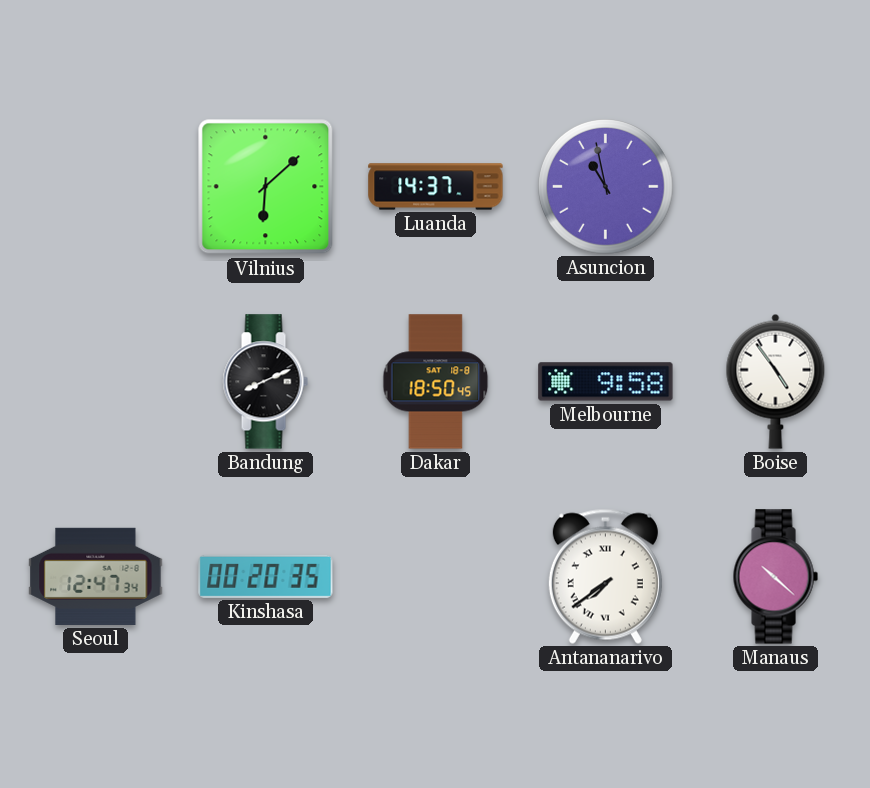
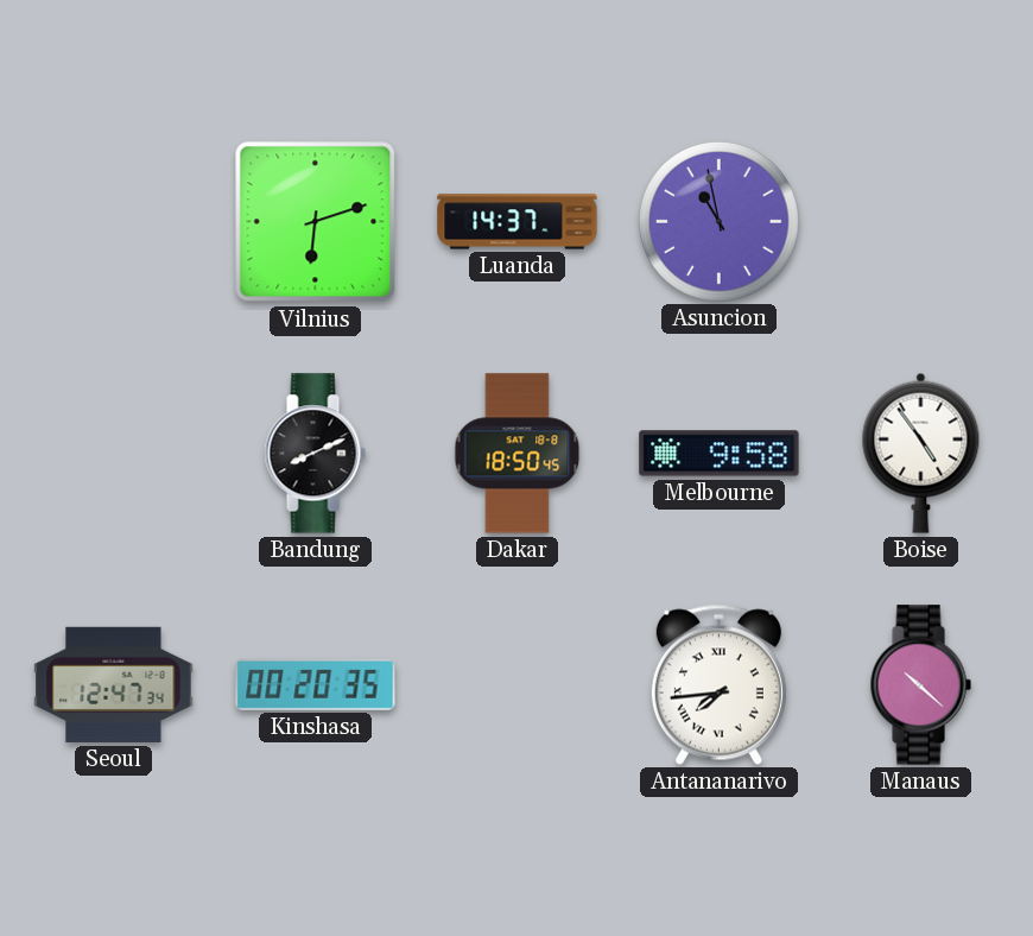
Vilnius: 6:08 -> 6:12 (316, 222)
Antananarivo: 7:39 -> 7:44 (718, 684)
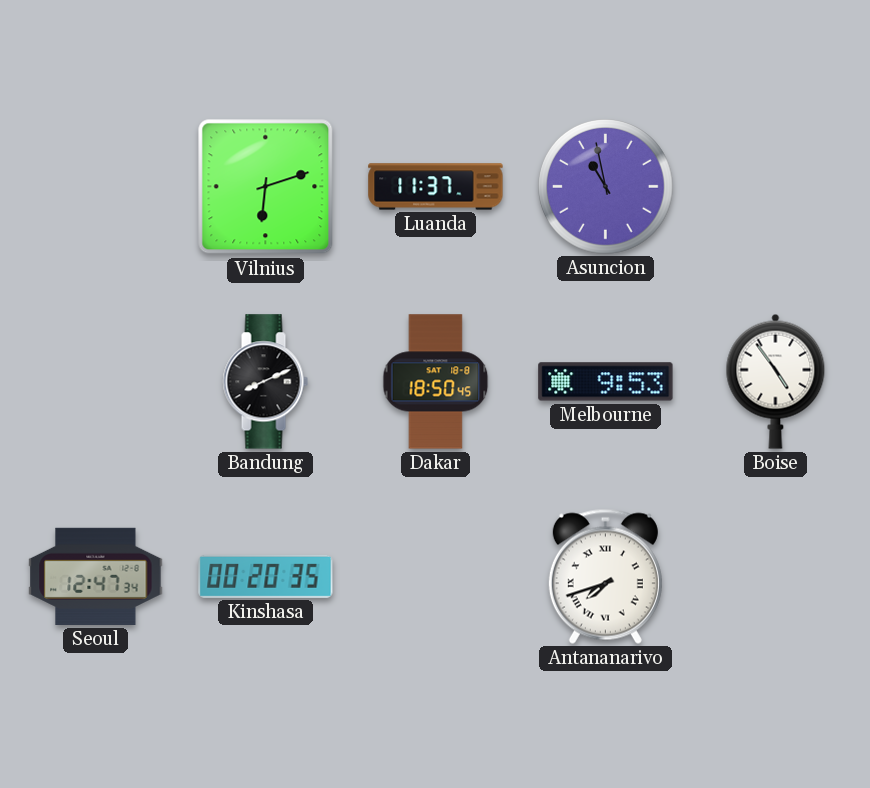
Luanda: 14:37 -> 11:37 (436, 187)
Melbourne: 9:58 -> 9:53 (606, 382)
Antananarivo: 7:44 -> 7:42 (605, 576)
Manaus: 10:22 -> none (920, 685)
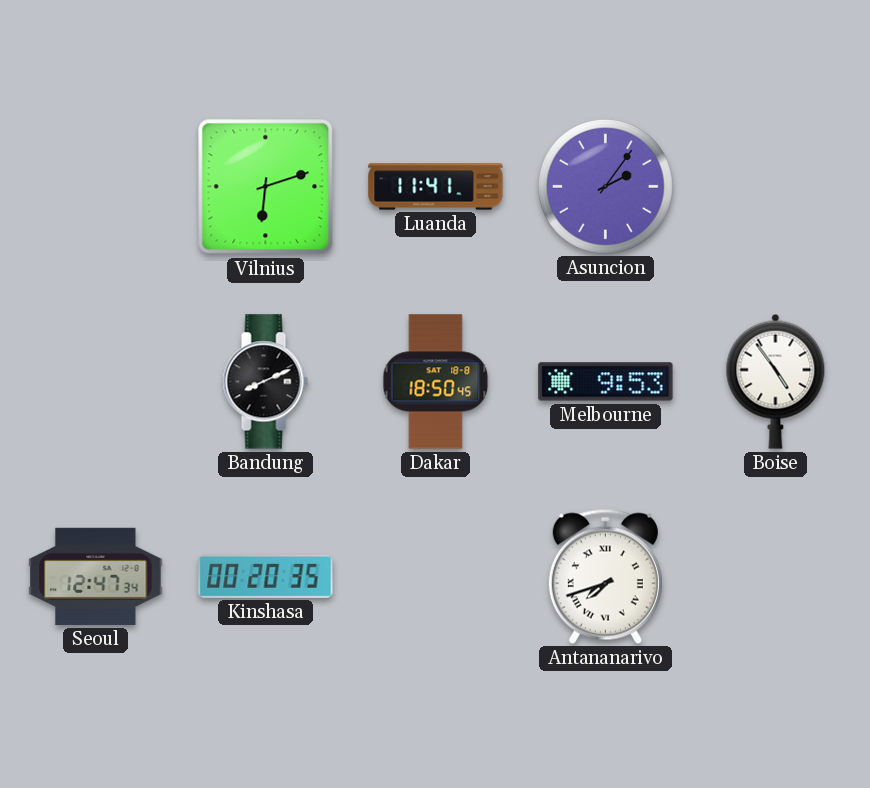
Luanda: 11:37 -> 11:41 (436, 187)
Asuncion: 10:58 -> 2:06 (606, 187)
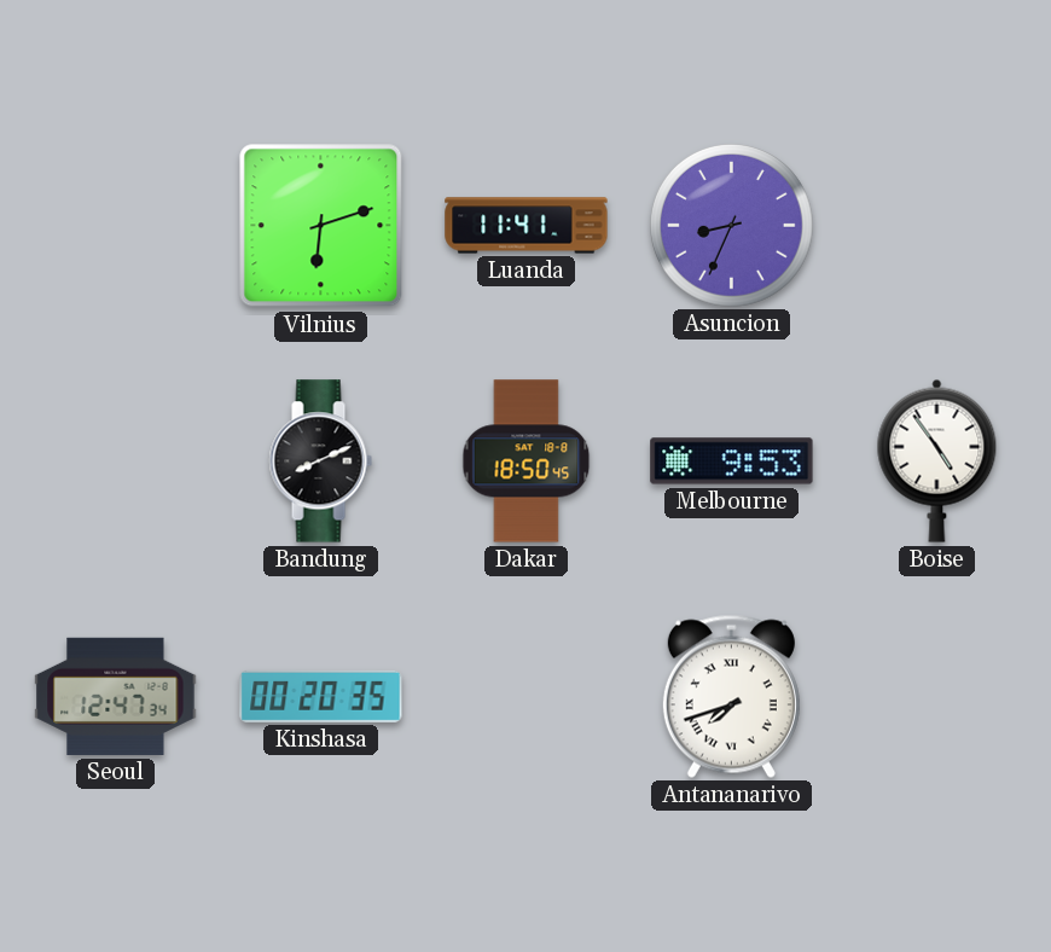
Asuncion: 2:06 -> 8:34 (732, 226)
